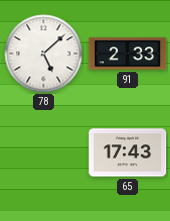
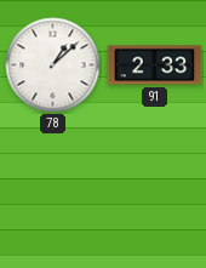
78: 5:08 -> 1:08 (53, 65)
65: 17:43 -> none (128, 153)
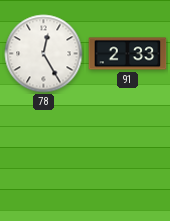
78: 1:08 -> 12:25 (44, 54)
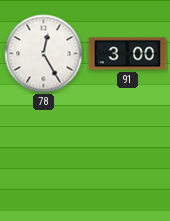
91: 2:33 -> 3:00 (128, 54)
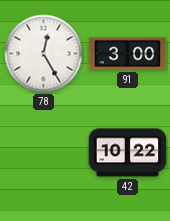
42: none -> 10:22 (128, 153)
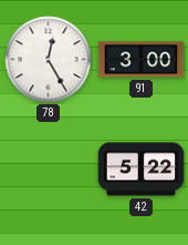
42: 10:22 -> 5:22 (142, 170)
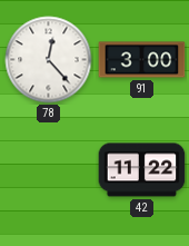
78: 12:25 -> 12:23 (49, 60)
42: 5:22 -> 11:22 (142, 170)
